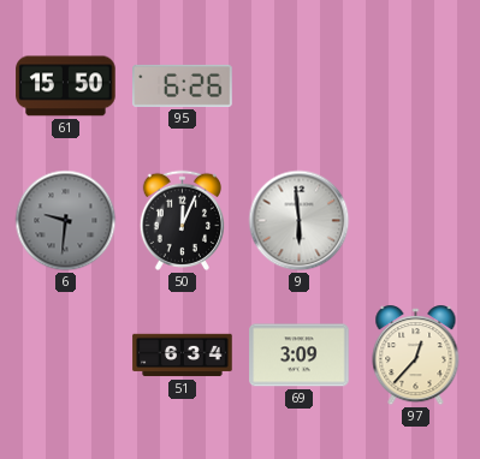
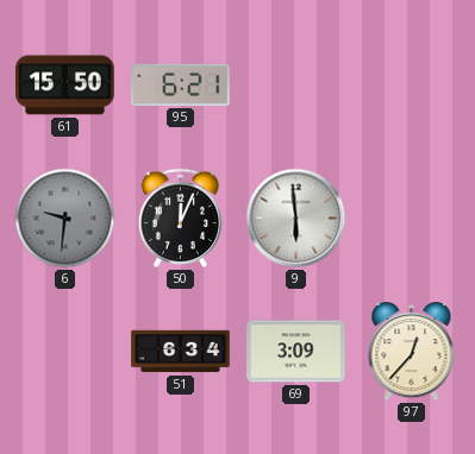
95: 6:26 -> 6:21 (181, 84)
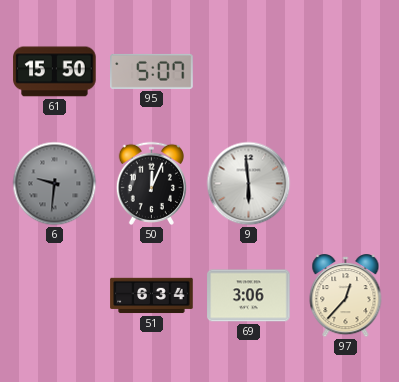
95: 6:21 -> 5:07 (152, 71)
69: 3:09 -> 3:06 (249, 296)
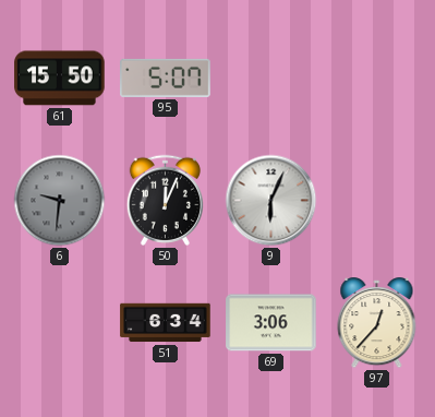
9: 5:59 -> 6:04 (271, 201)
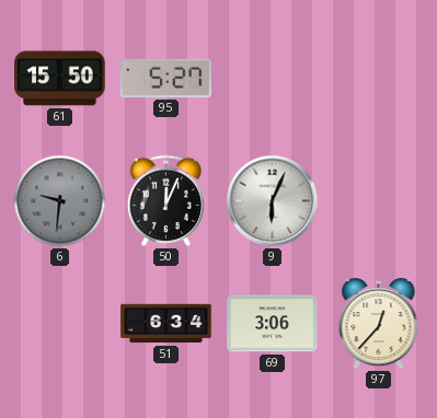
95: 5:07 -> 5:27 (166, 78)
